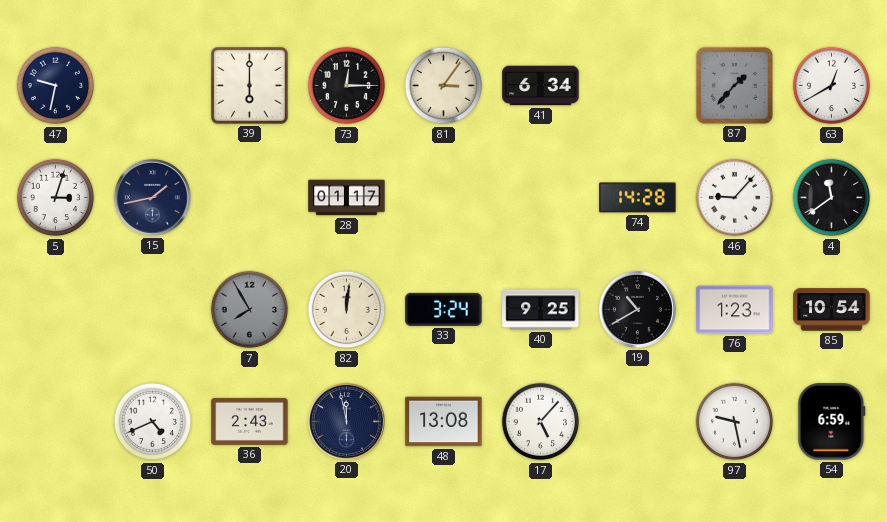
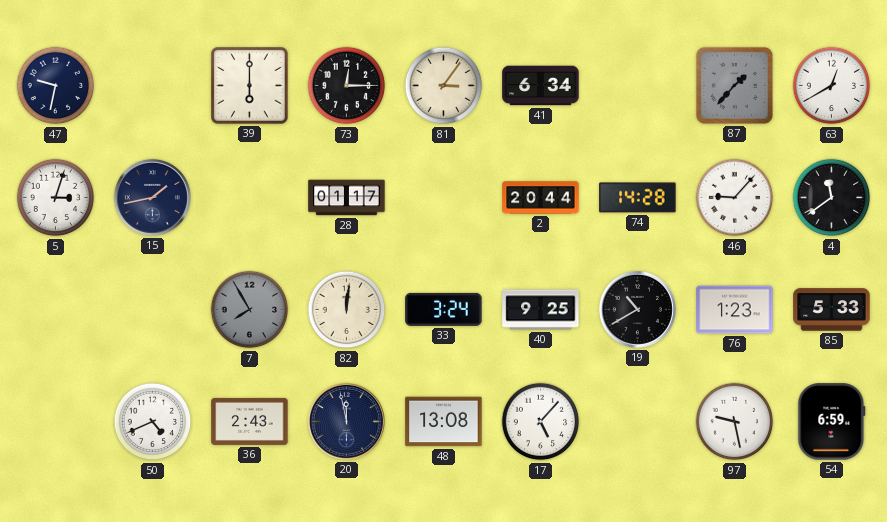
2: none -> 20:44 (541, 198)
85: 10:54 -> 5:33 (832, 310)
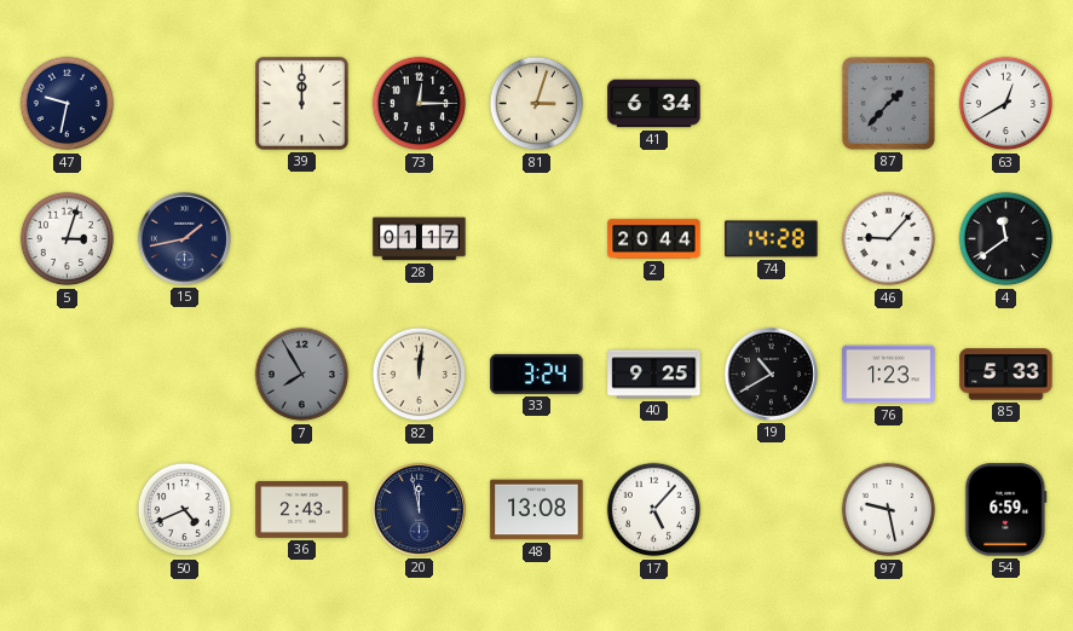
39: 6:00 -> 12:00 (302, 104)
81: 3:06 -> 3:03 (537, 104)
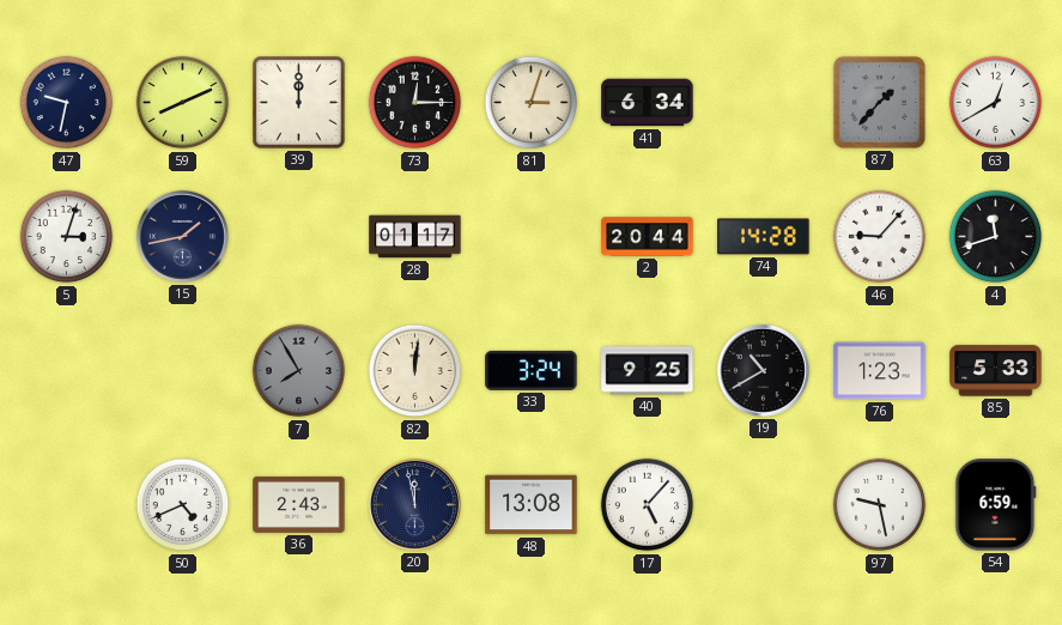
59: none -> 8:11 (183, 103)
4: 11:39 -> 11:42 (996, 237)
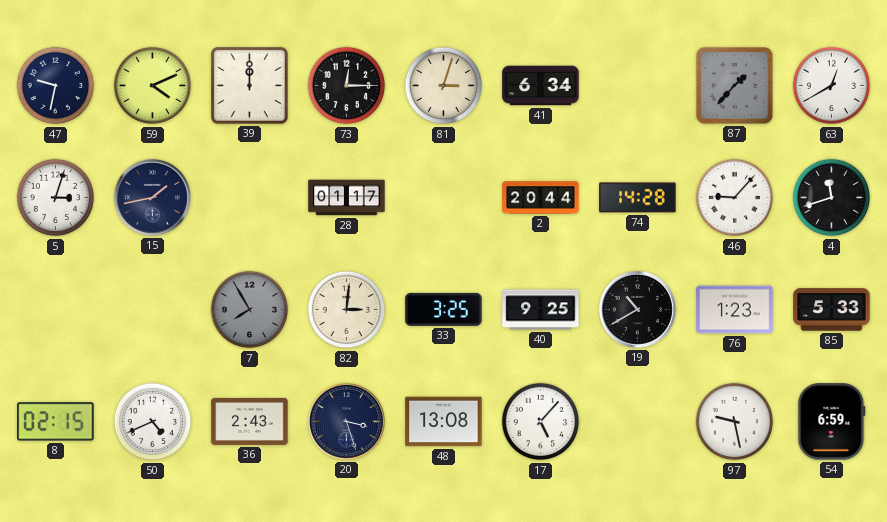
59: 8:11 -> 4:11 (153, 86)
82: 12:01 -> 3:01 (347, 310)
33: 3:24 -> 3:25 (444, 309)
8: none -> 02:15 (56, 422)
20: 11:58 -> 3:27 (346, 421)
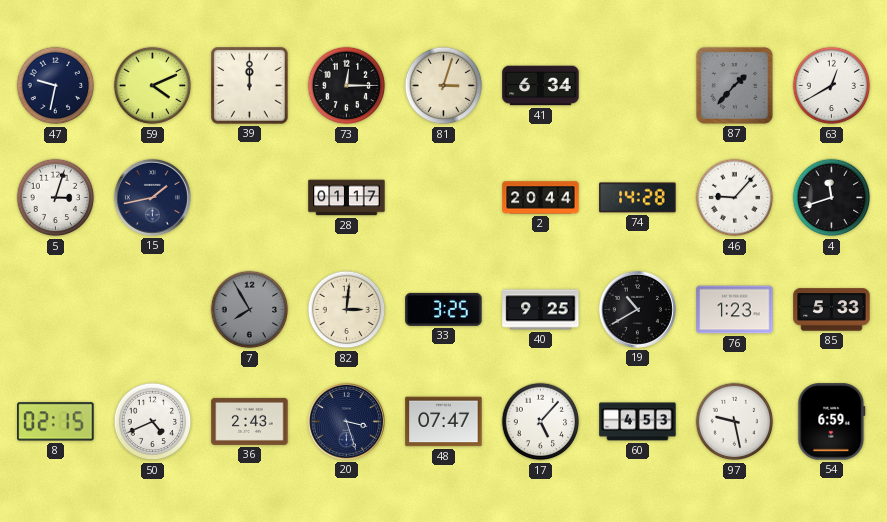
48: 13:08 -> 07:47 (444, 422)
60: none -> 4:53 (638, 422)
